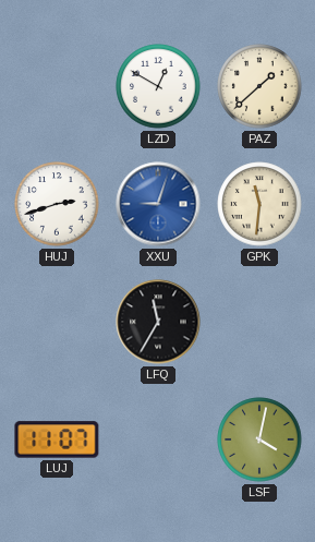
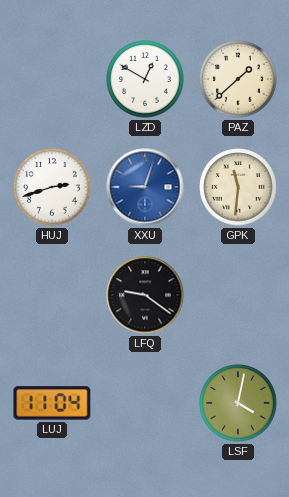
LFQ: 11:35 -> 9:21 (145, 295)
LUJ: 11:07 -> 11:04 (52, 403)
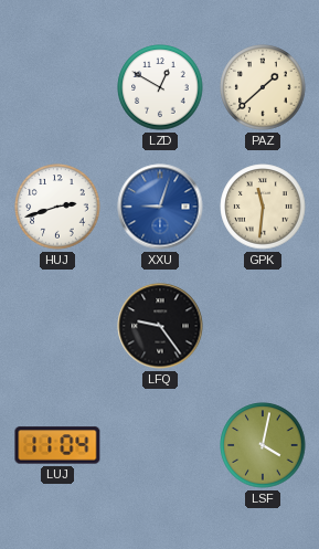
LFQ: 9:21 -> 9:24 (160, 326)
